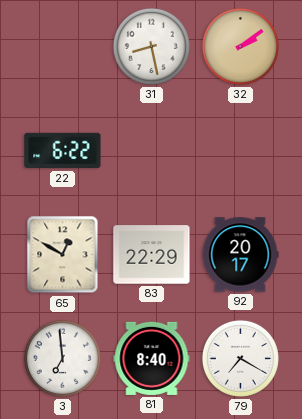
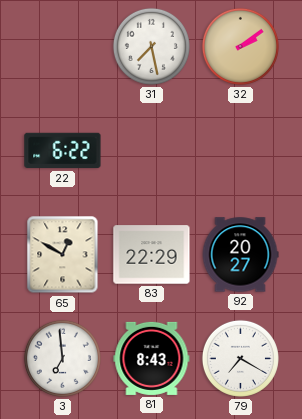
31: 8:28 -> 7:28 (151, 46)
92: 20:17 -> 20:27 (240, 255)
81: 8:40 -> 8:43 (152, 358)
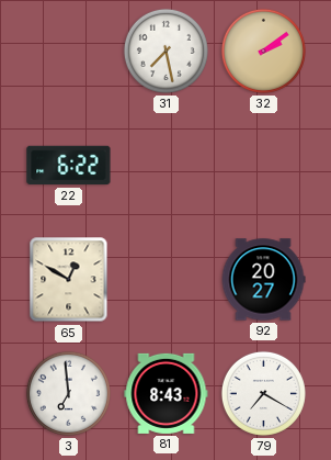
83: 22:29 -> none (152, 255)
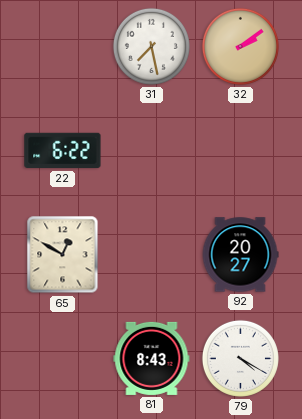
3: 6:59 -> none (68, 393)
79: 7:20 -> 4:20 (240, 358)
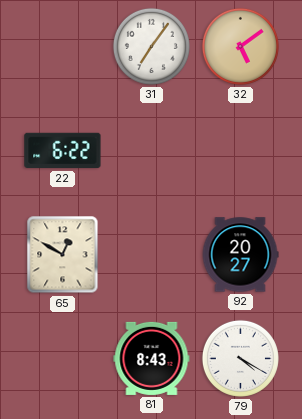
31: 7:28 -> 7:06 (151, 46)
32: 2:09 -> 5:09 (240, 46)
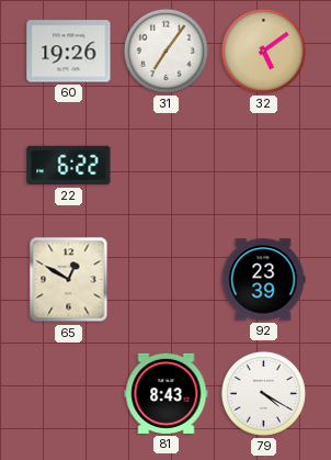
60: none -> 19:26 (69, 52)
92: 20:27 -> 23:39 (263, 280)
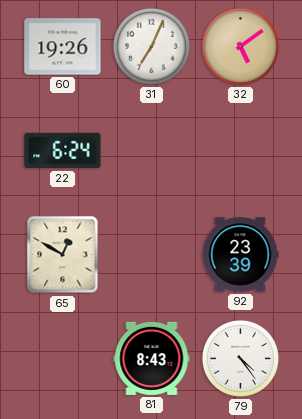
31: 7:06 -> 7:04 (151, 46)
22: 6:22 -> 6:24 (63, 151)
79: 4:20 -> 4:24 (240, 358)
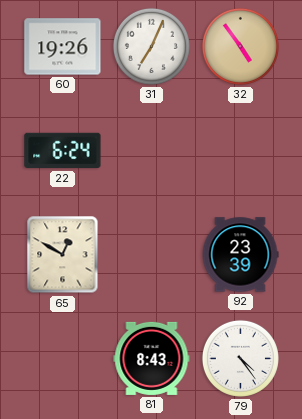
32: 5:09 -> 4:54 (240, 46)
